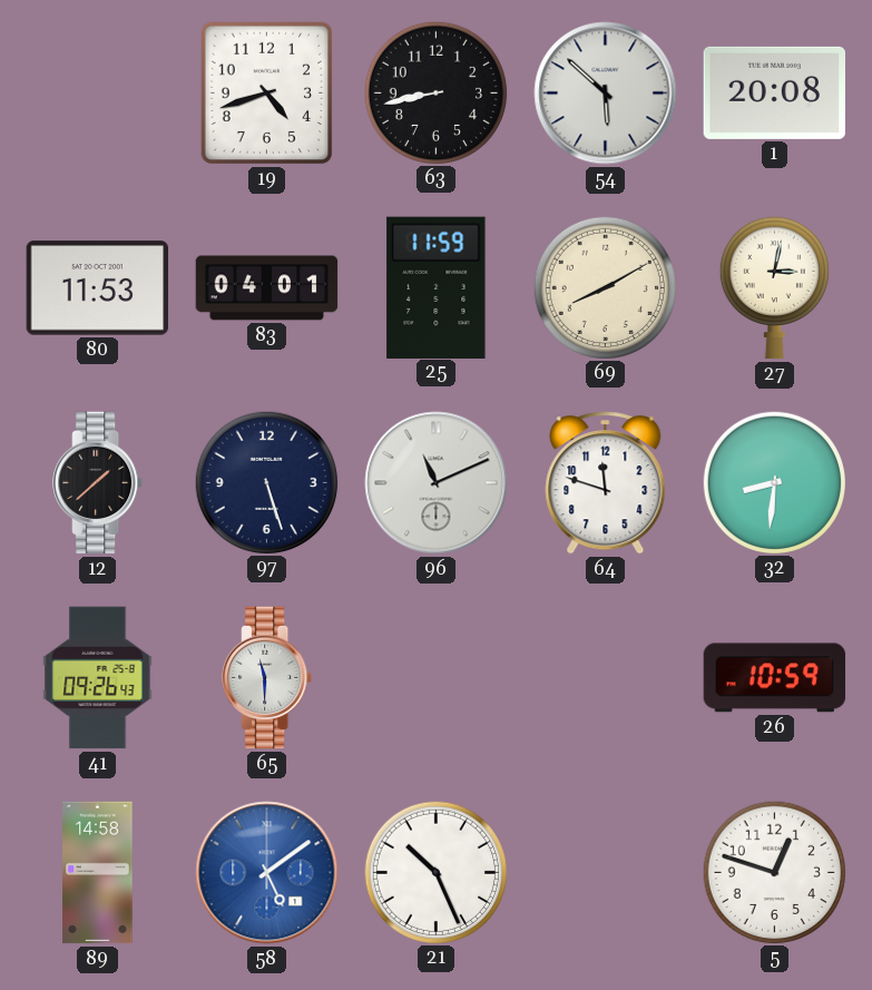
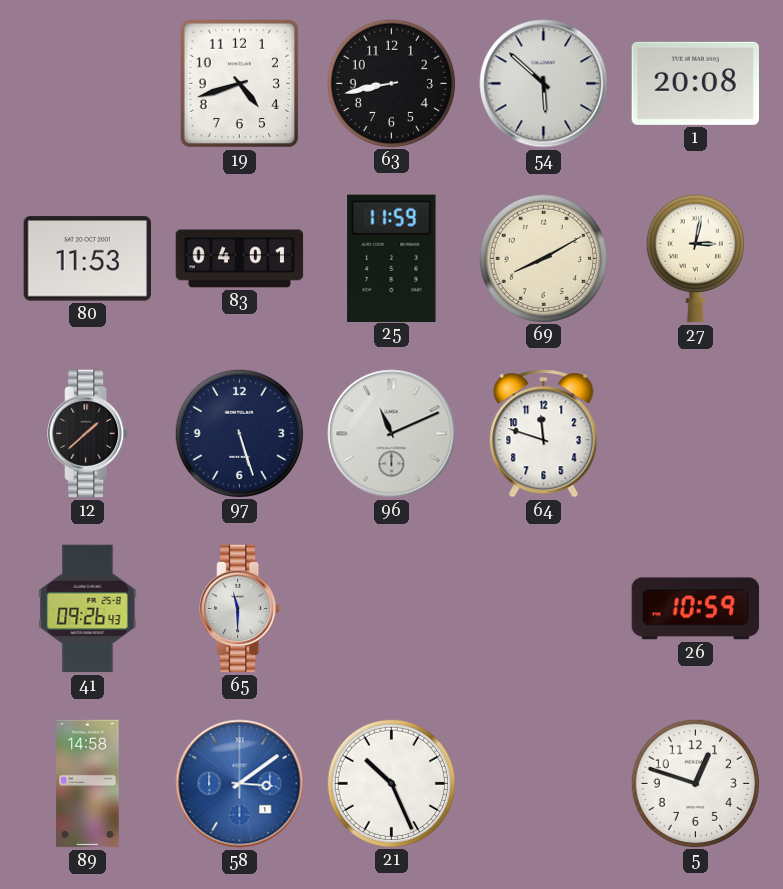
32: 8:31 -> none (774, 482)
58: 5:09 -> 3:09 (240, 784)
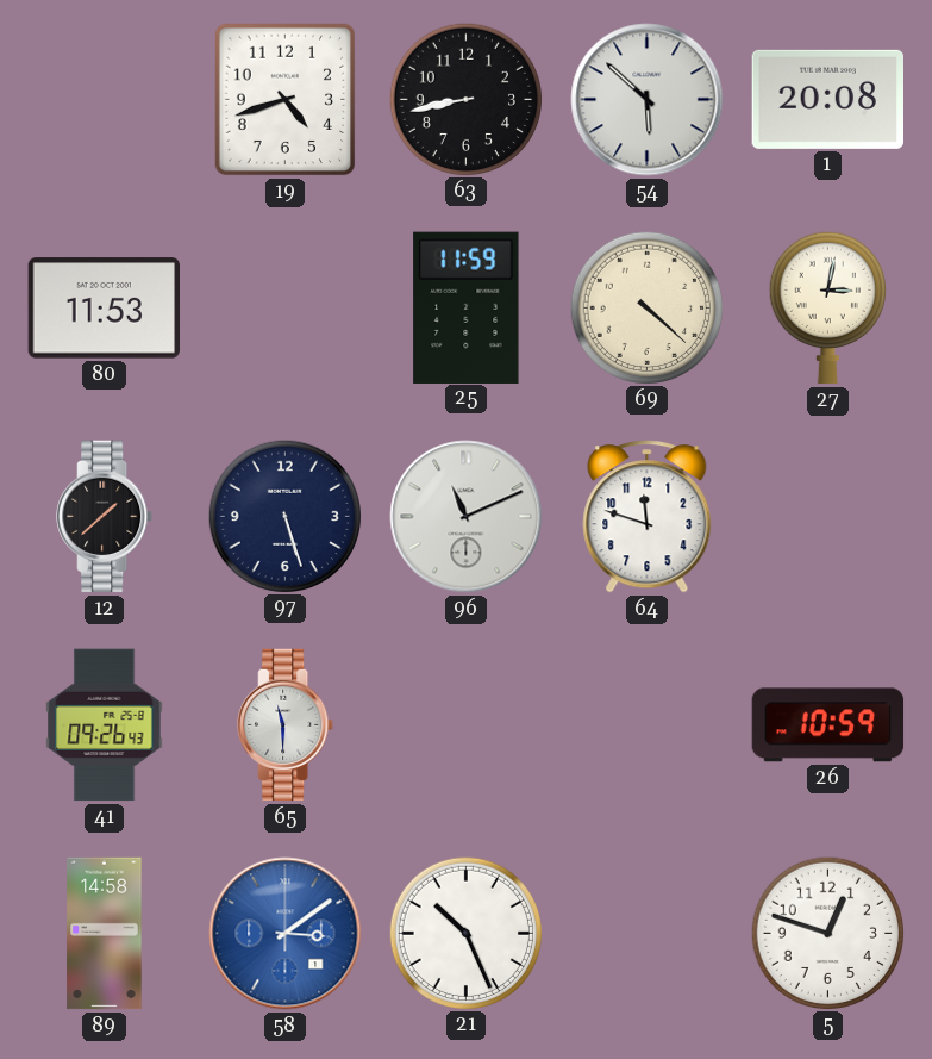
83: 04:01 -> none (240, 259)
69: 8:10 -> 4:22 (646, 307)
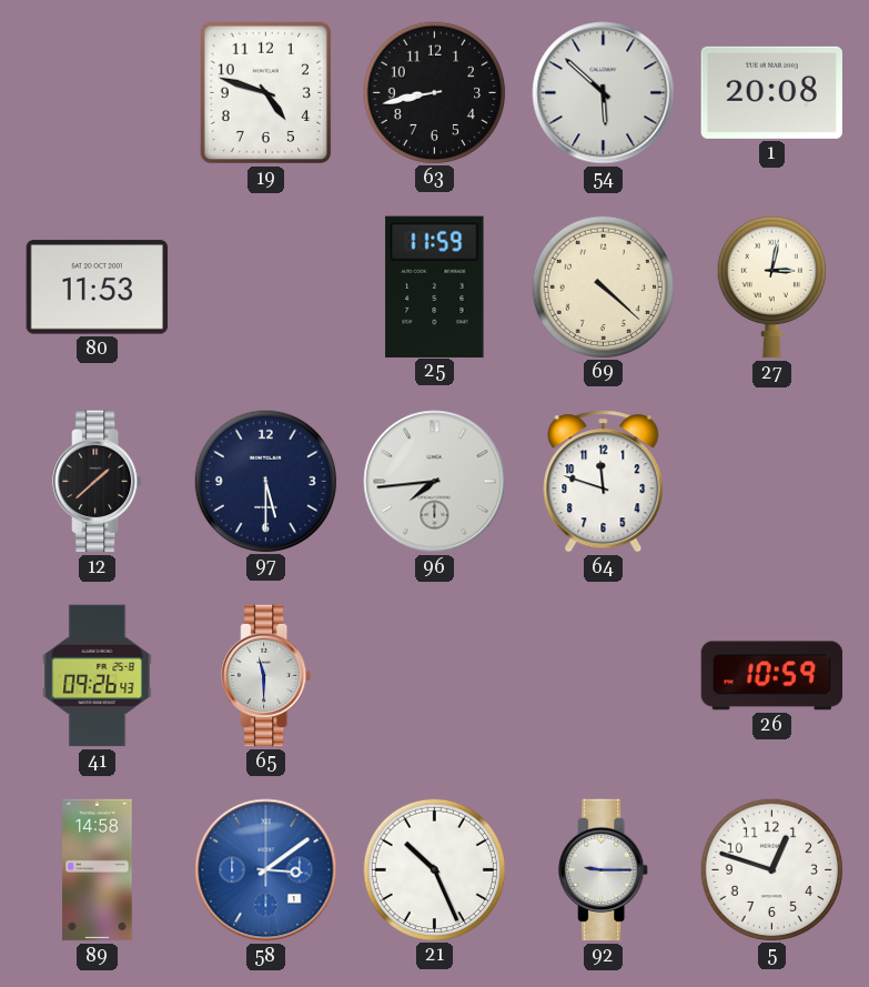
19: 4:42 -> 4:48 (266, 93)
97: 5:27 -> 5:30 (265, 481)
96: 11:11 -> 7:44 (435, 482)
92: none -> 9:15 (604, 870)
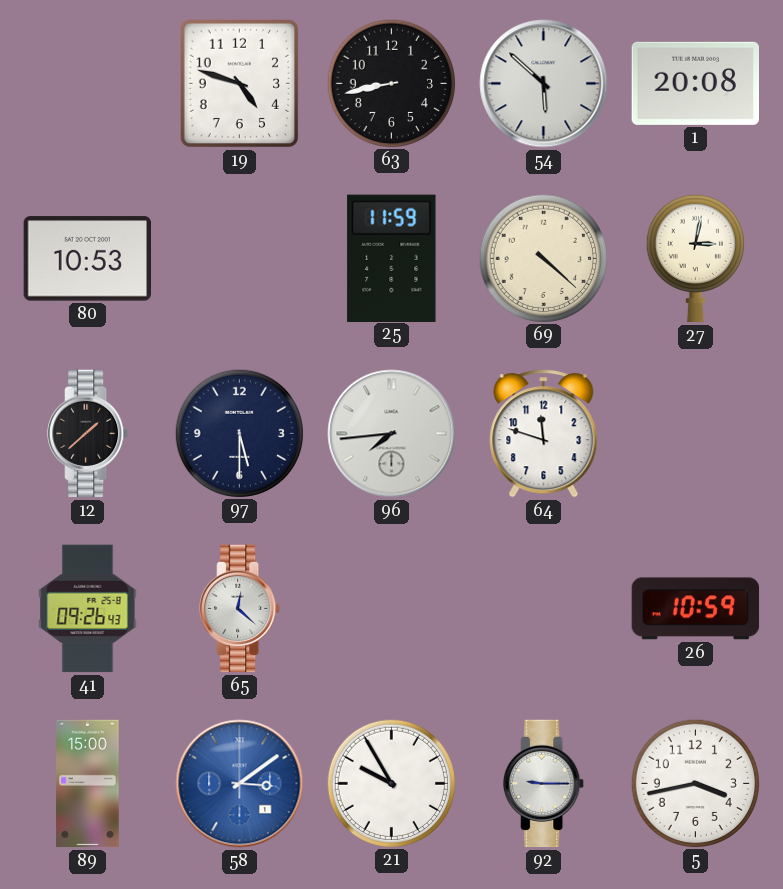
80: 11:53 -> 10:53 (87, 259)
65: 11:30 -> 12:22 (240, 609)
89: 14:58 -> 15:00 (88, 784)
21: 10:26 -> 9:55 (391, 783)
5: 12:48 -> 3:43 (695, 783)
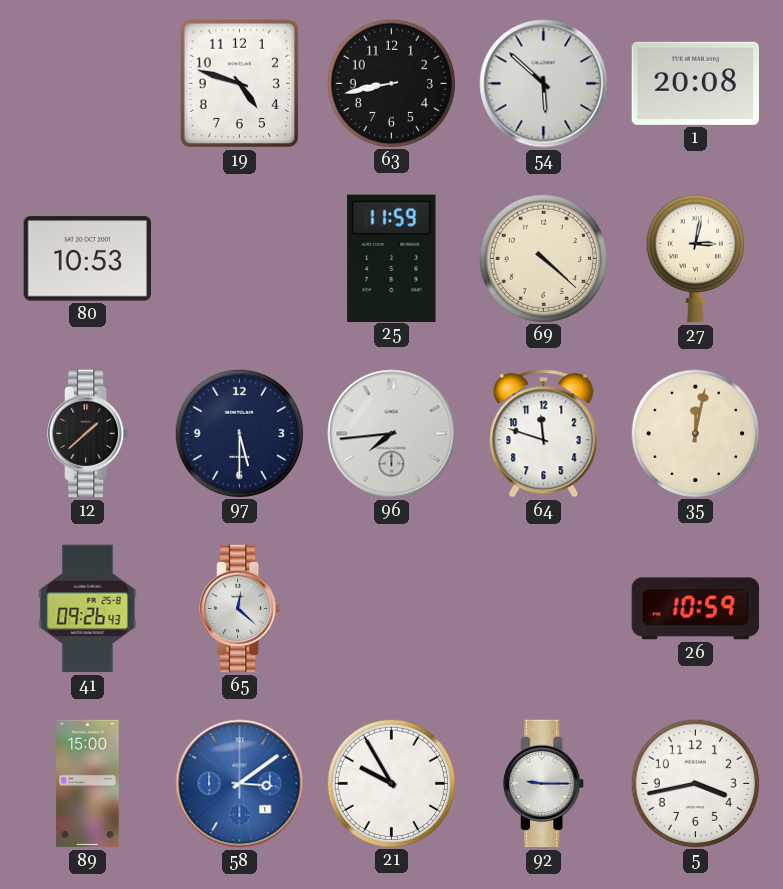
35: none -> 12:02 (695, 433)
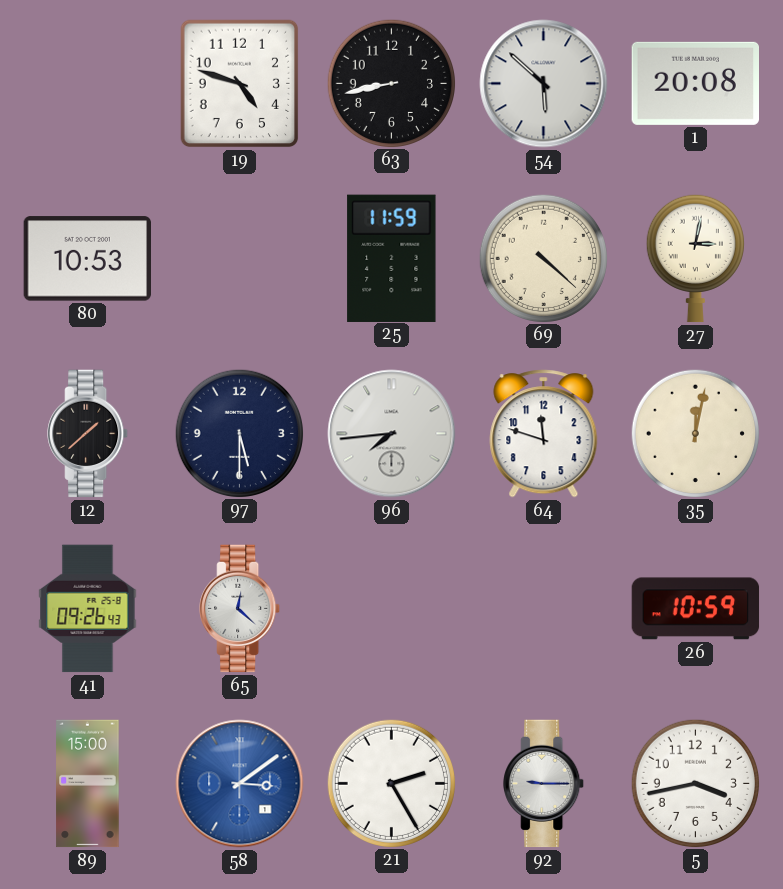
21: 9:55 -> 2:25 (391, 783)
